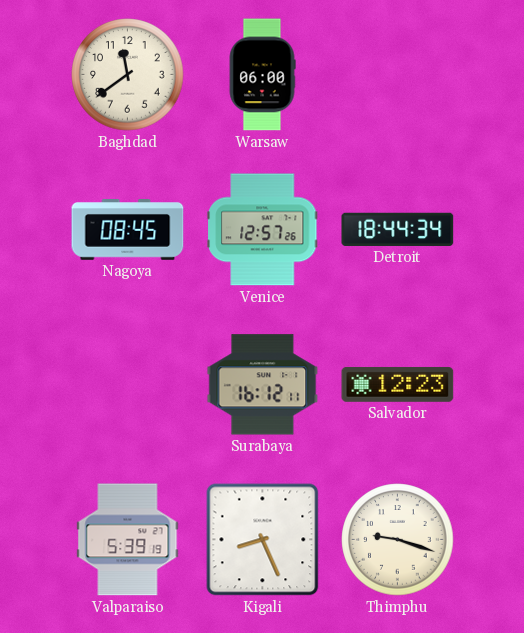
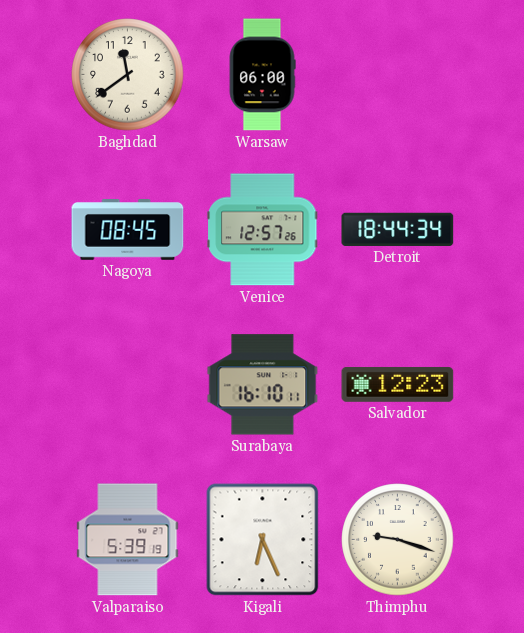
Surabaya: 16:12 -> 16:10 (263, 385)
Kigali: 8:26 -> 6:26 (263, 540)
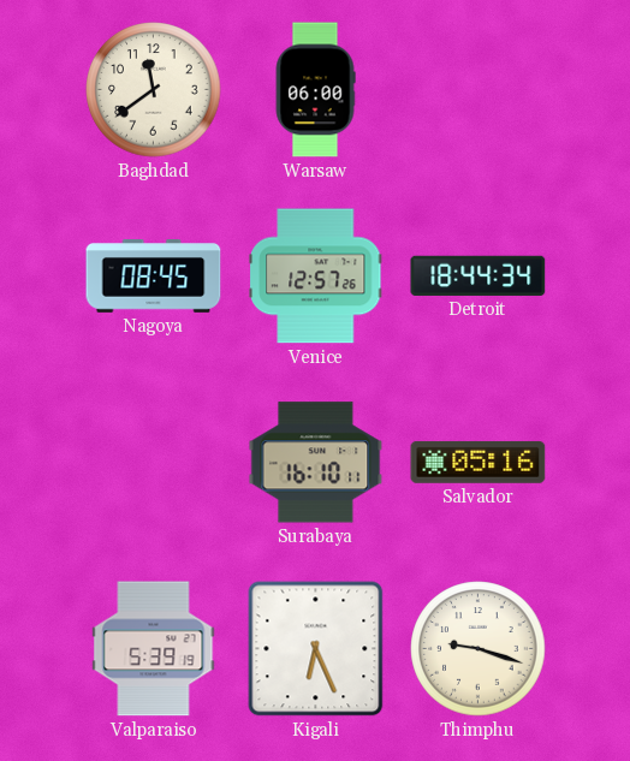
Salvador: 12:23 -> 05:16 (479, 462)
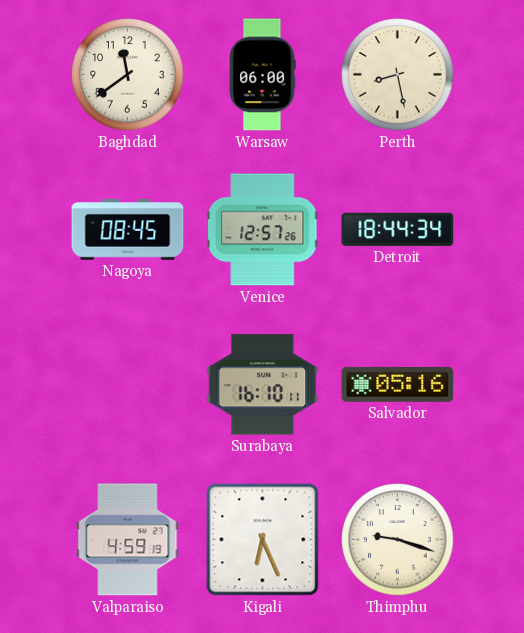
Perth: none -> 8:28 (398, 75)
Valparaiso: 5:39 -> 4:59 (128, 540)
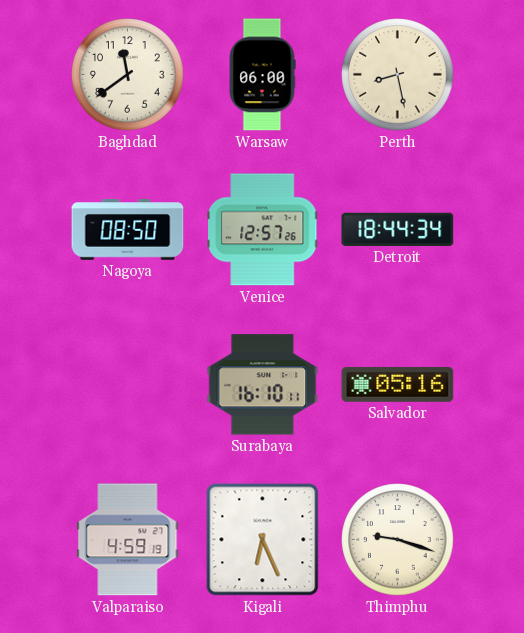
Nagoya: 08:45 -> 08:50 (128, 230)
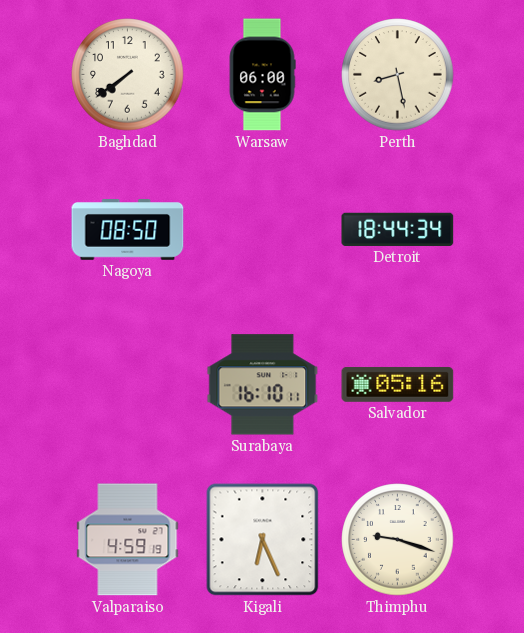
Baghdad: 11:39 -> 7:39 (128, 75)
Venice: 12:57 -> none (263, 230)
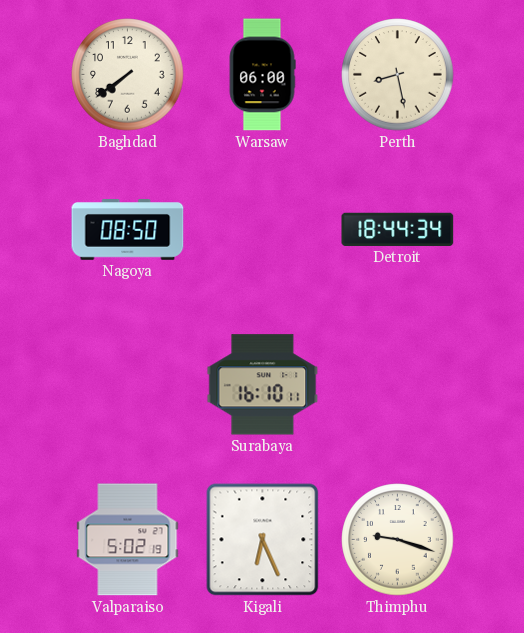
Salvador: 05:16 -> none (398, 384)
Valparaiso: 4:59 -> 5:02 (128, 540)
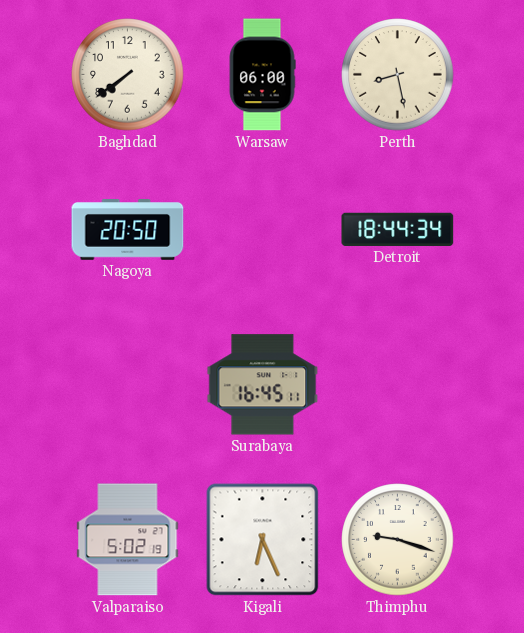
Nagoya: 08:50 -> 20:50 (128, 230)
Surabaya: 16:10 -> 16:45 (263, 385)
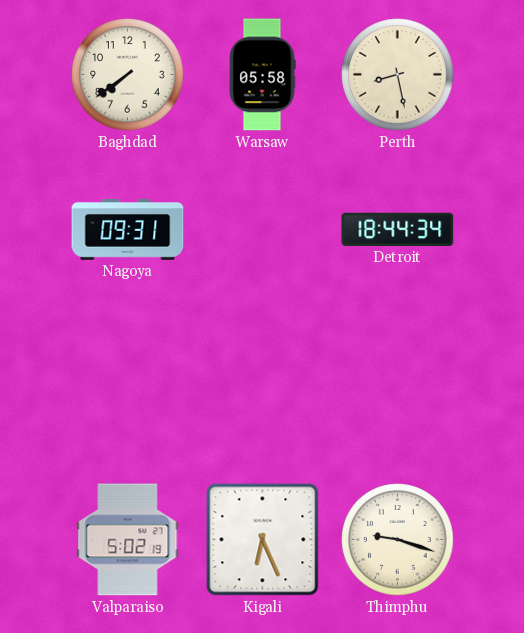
Warsaw: 06:00 -> 05:58 (262, 75)
Nagoya: 20:50 -> 09:31 (128, 230)
Surabaya: 16:45 -> none (263, 385)
